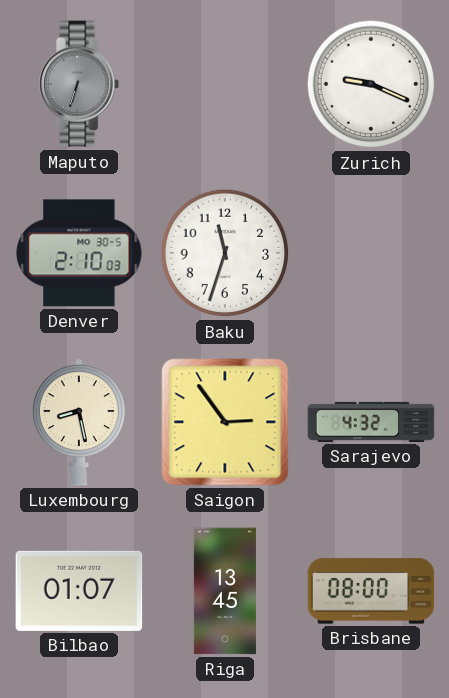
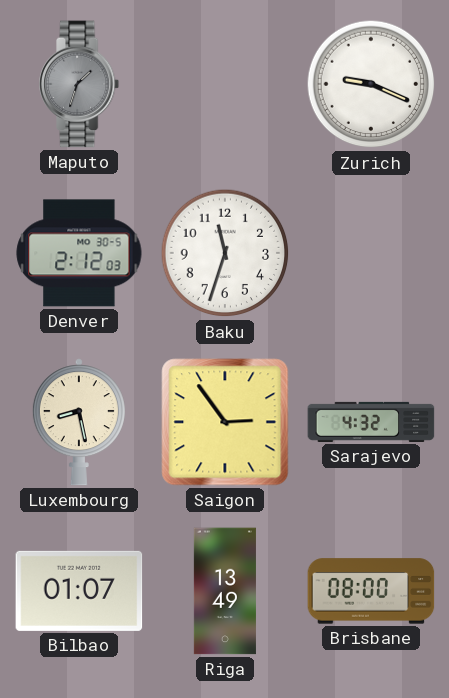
Maputo: 6:33 -> 1:33 (80, 84)
Denver: 2:10 -> 2:12 (79, 253)
Riga: 13:45 -> 13:49 (225, 591)
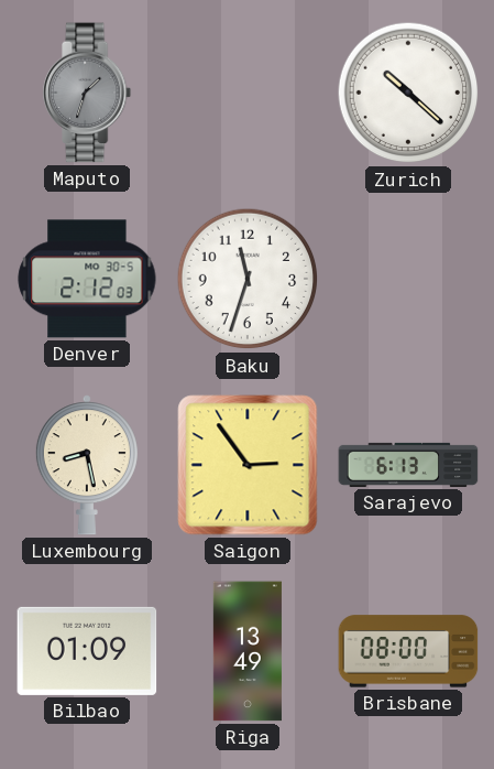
Zurich: 9:19 -> 10:22 (408, 93)
Sarajevo: 4:32 -> 6:13 (408, 465)
Bilbao: 01:07 -> 01:09 (87, 651)
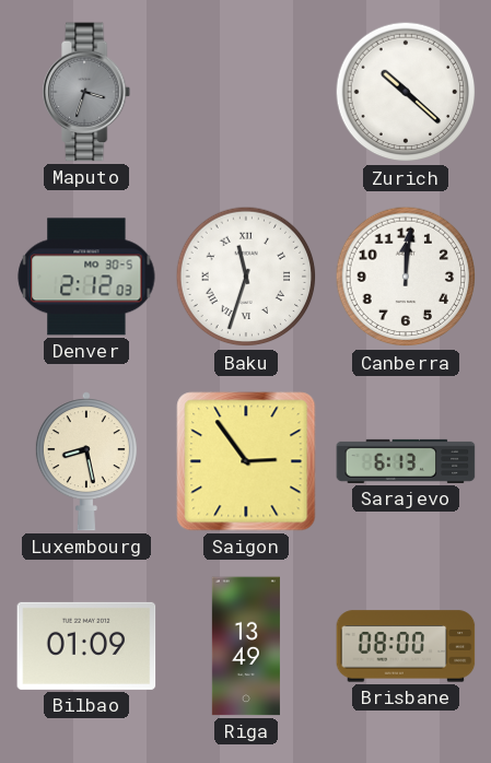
Maputo: 1:33 -> 3:33 (87, 92)
Baku numerals: Arabic -> Roman (246, 277)
Canberra: none -> 12:01 (406, 277)
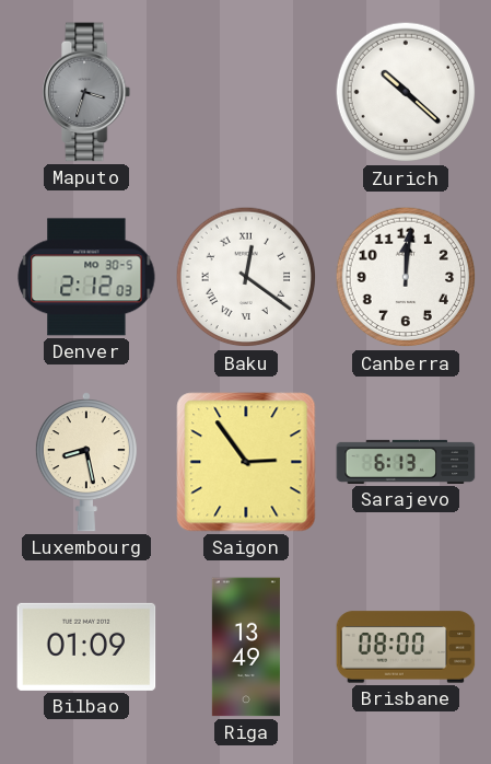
Baku: 11:33 -> 12:21 (246, 277)
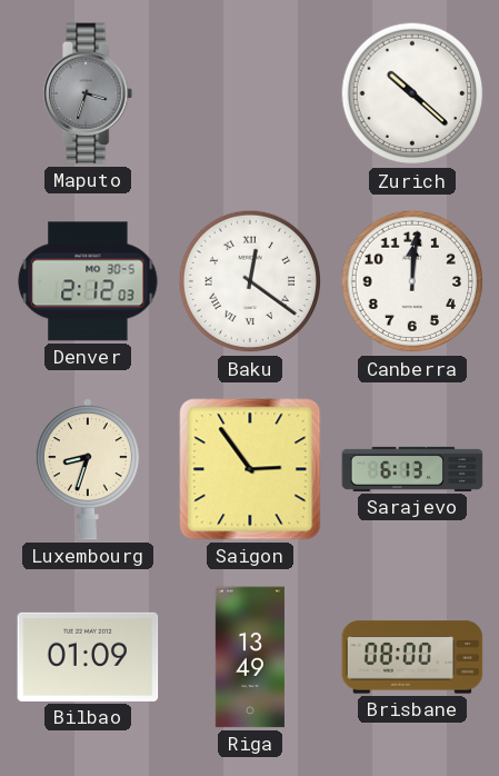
Luxembourg: 8:28 -> 8:33 (88, 469)
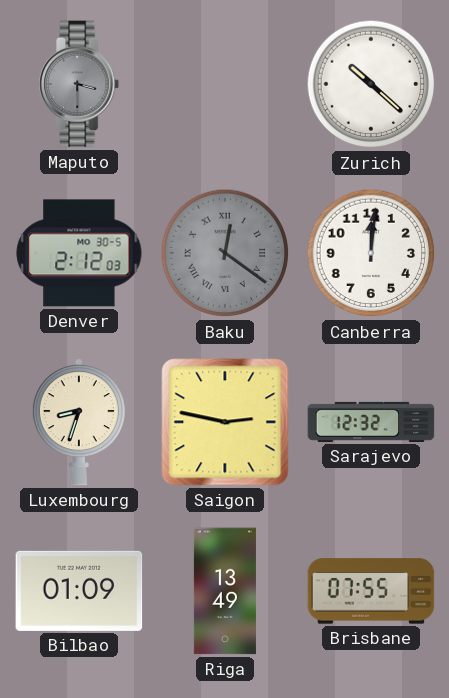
Maputo: 3:33 -> 3:30 (80, 84)
Baku dial: white -> grey (225, 253)
Saigon: 2:54 -> 2:47 (225, 422)
Sarajevo: 6:13 -> 12:32 (371, 422)
Brisbane: 08:00 -> 07:55 (371, 591)
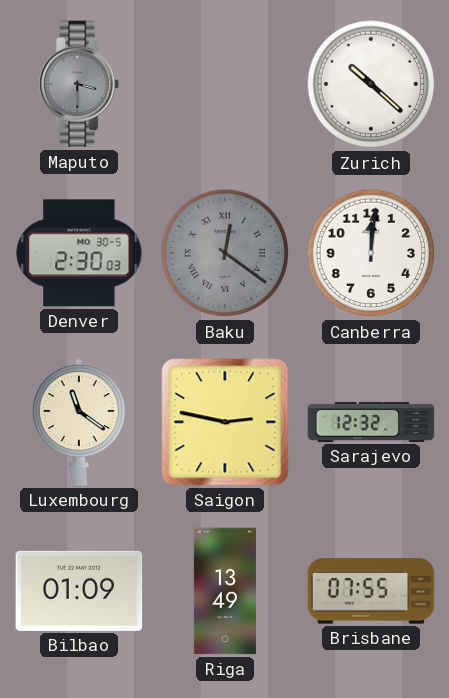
Denver: 2:12 -> 2:30 (79, 253)
Luxembourg: 8:33 -> 11:21 (79, 422)
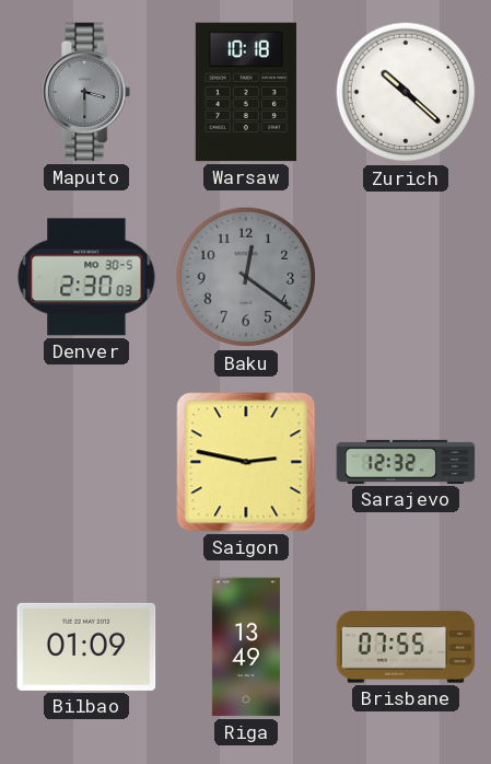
Warsaw: none -> 10:18 (246, 92)
Baku numerals: Roman -> Arabic (246, 277)
Canberra: 12:01 -> none (371, 253)
Luxembourg: 11:21 -> none (79, 422)
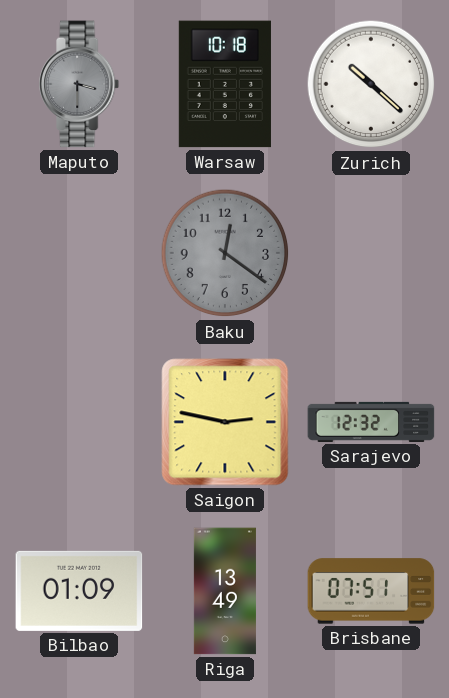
Denver: 2:30 -> none (86, 277)
Brisbane: 07:55 -> 07:51 (371, 591)
